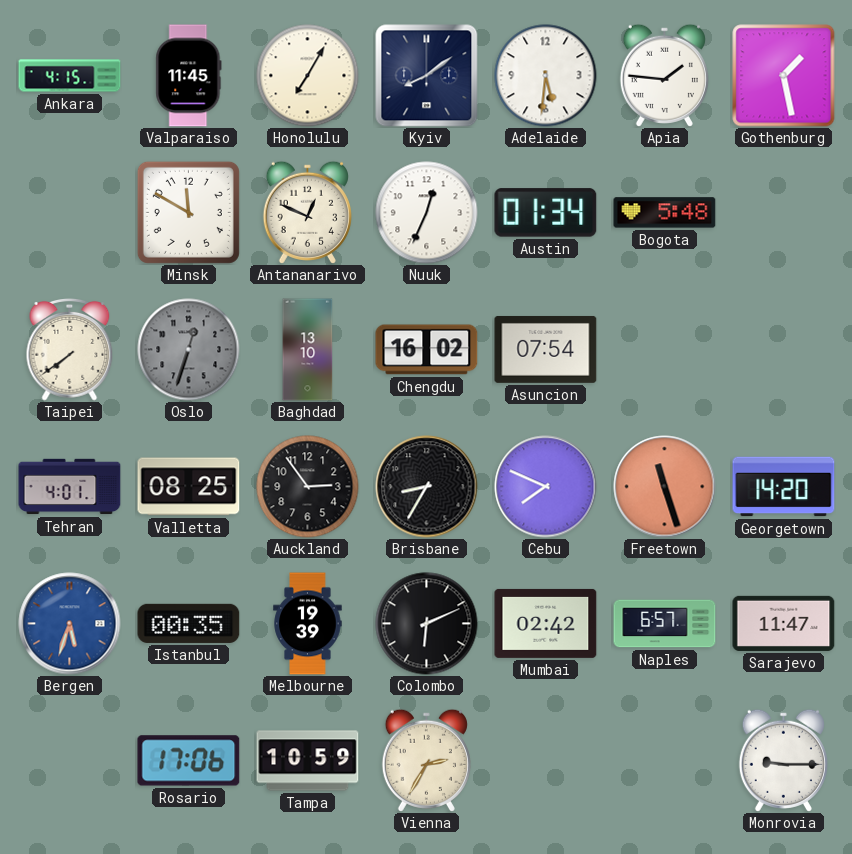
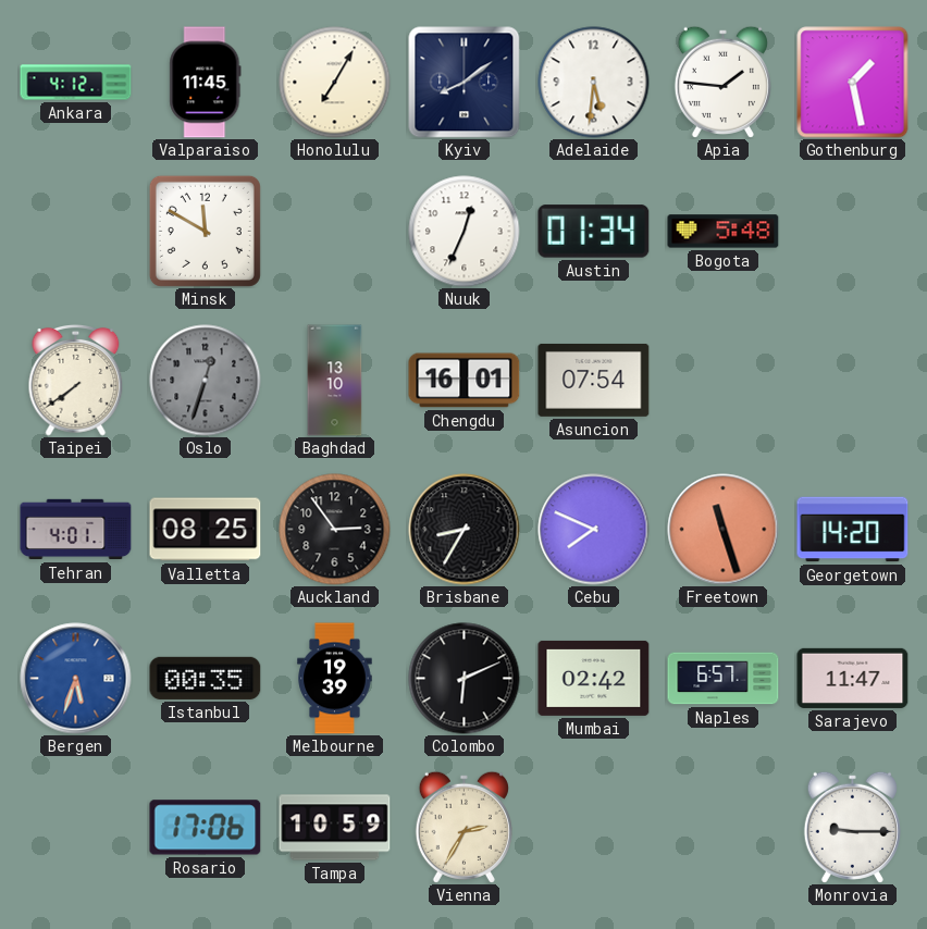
Ankara: 4:15 -> 4:12 (76, 83)
Antananarivo: 12:49 -> none (307, 212)
Chengdu: 16:02 -> 16:01 (465, 381)
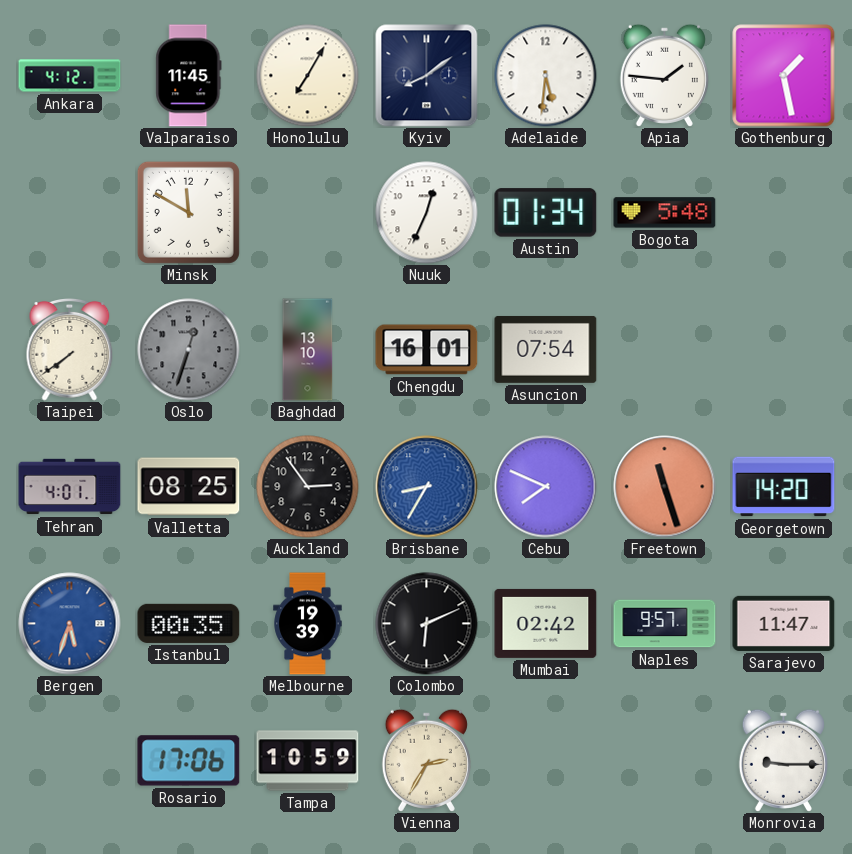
Brisbane dial: black -> blue (427, 487)
Naples: 6:57 -> 9:57 (665, 624)
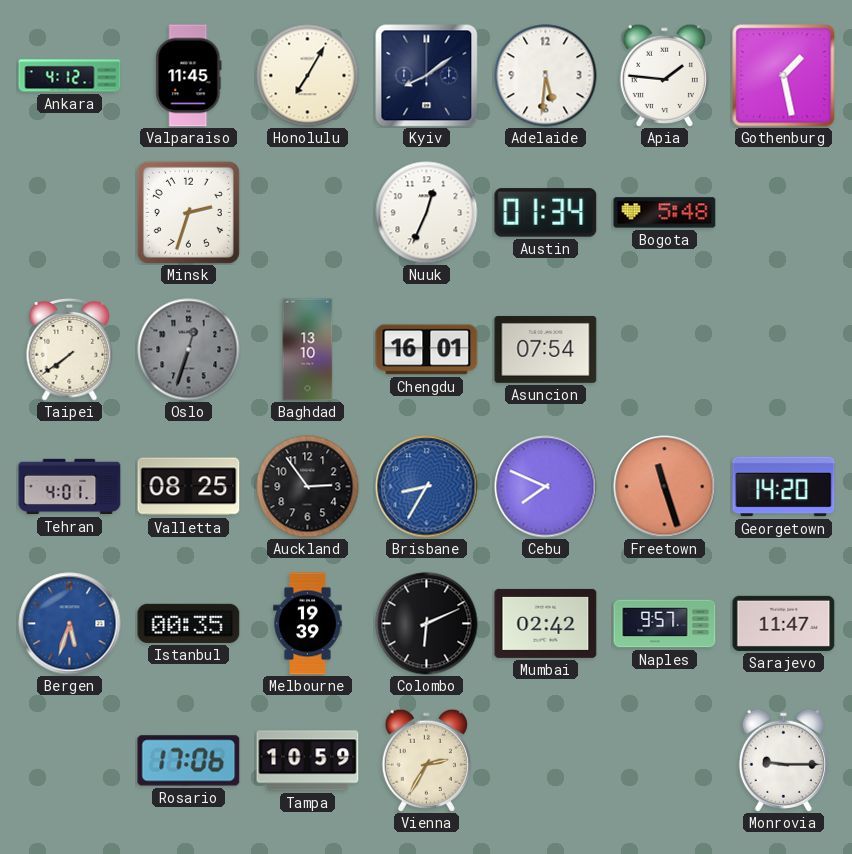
Minsk: 11:50 -> 2:33 (188, 212)
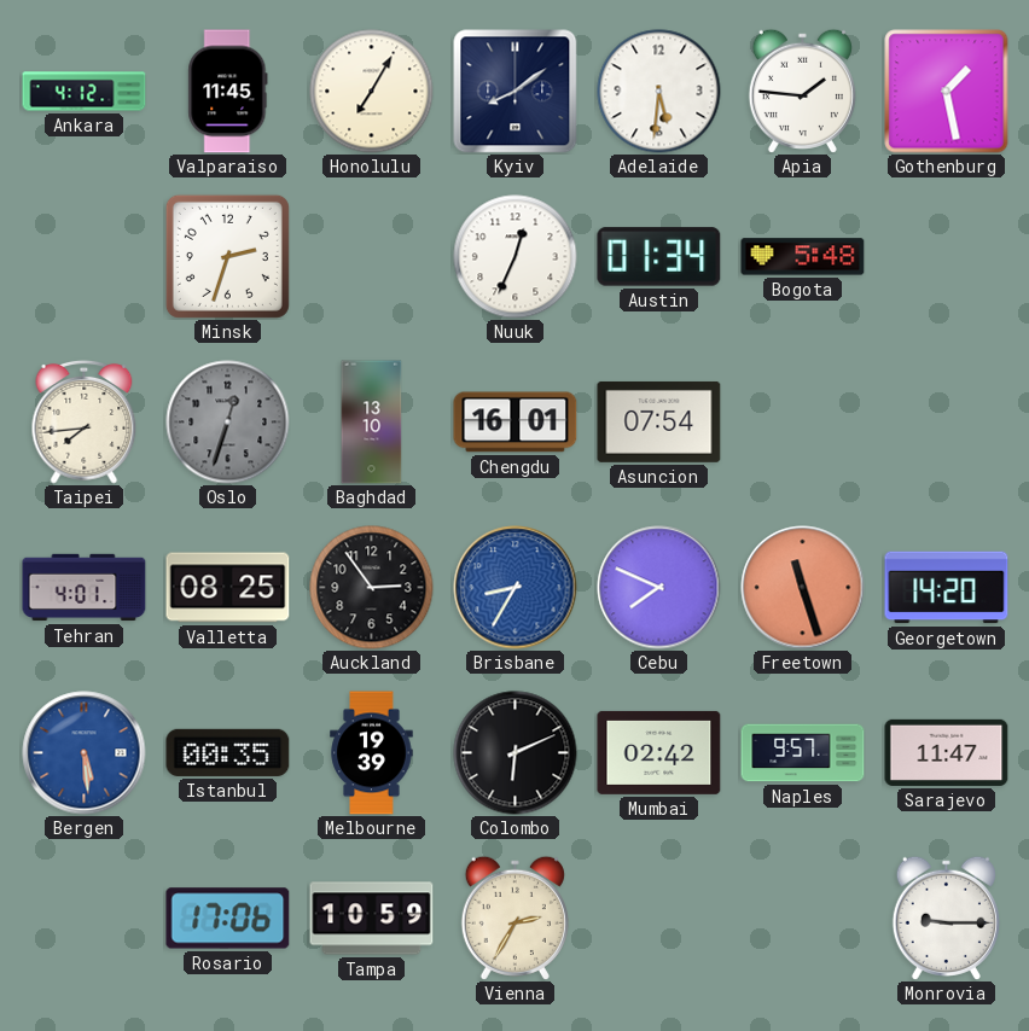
Taipei: 7:39 -> 7:44 (85, 423)
Bergen: 5:33 -> 5:29 (85, 753)
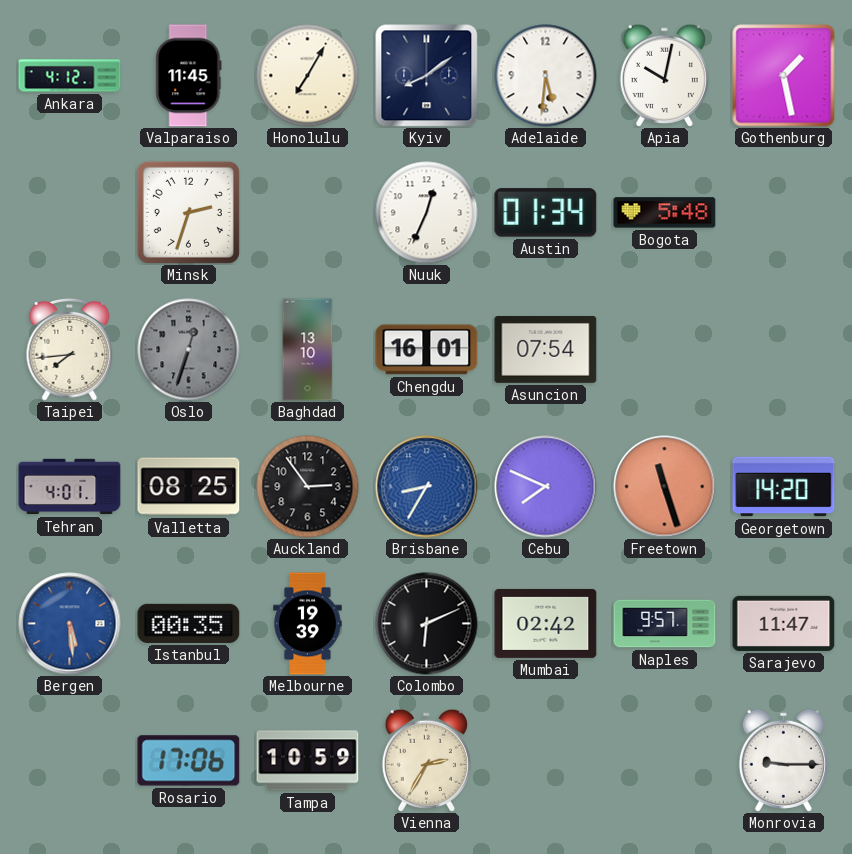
Apia: 1:46 -> 10:02 (664, 75)
